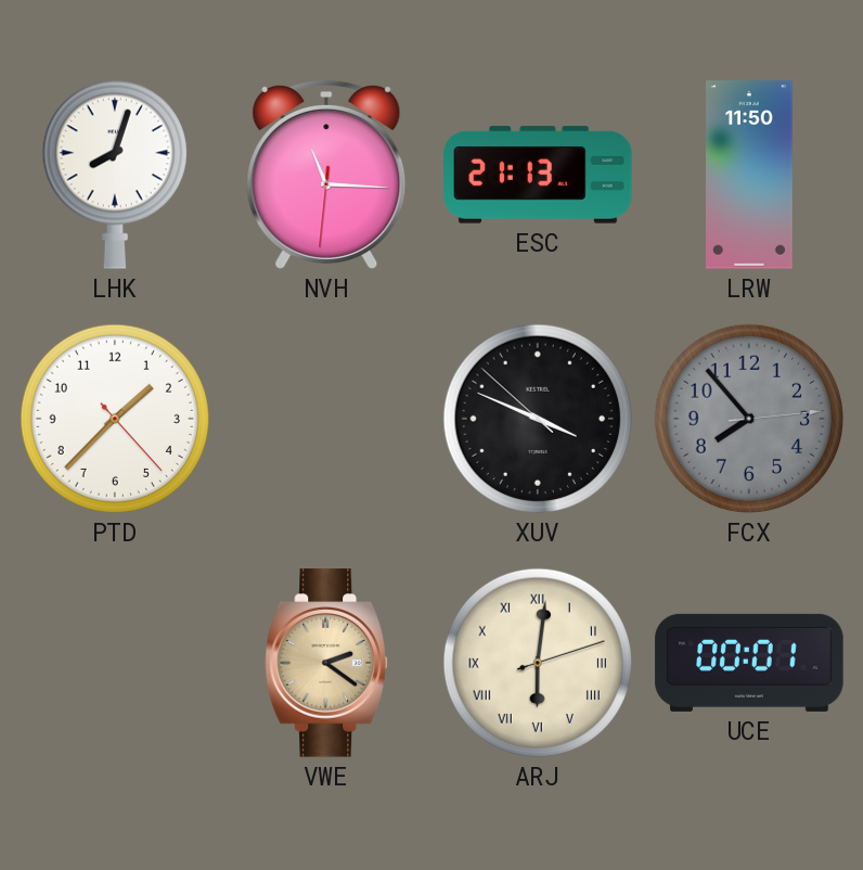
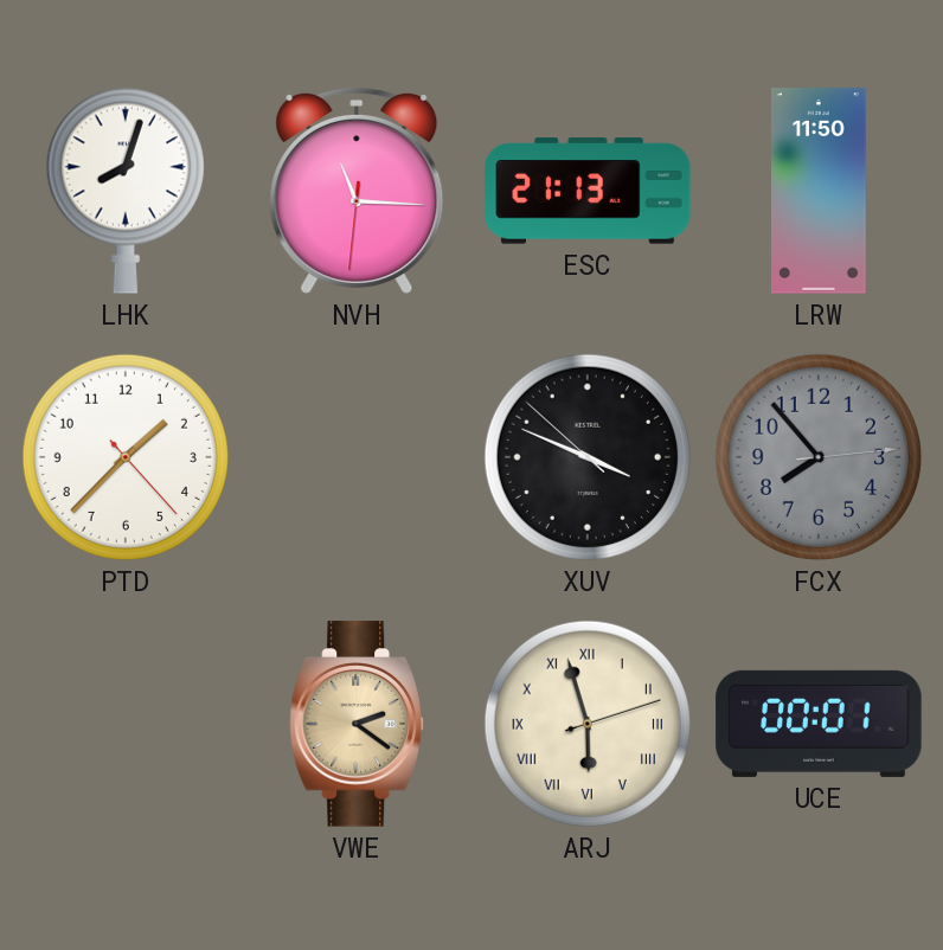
ARJ: 6:01 -> 5:57 (588, 724)
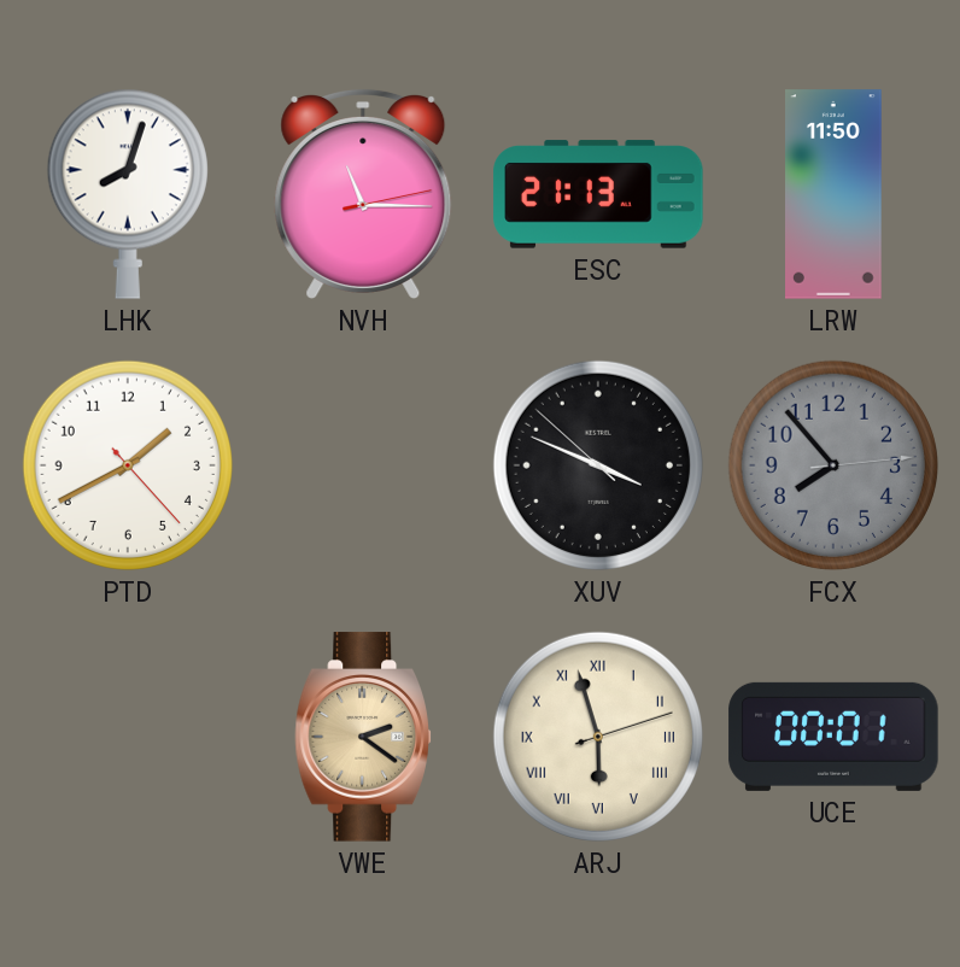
NVH: 11:15:31 -> 11:15:13 (363, 194)
PTD: 1:37 -> 1:40 (128, 465)
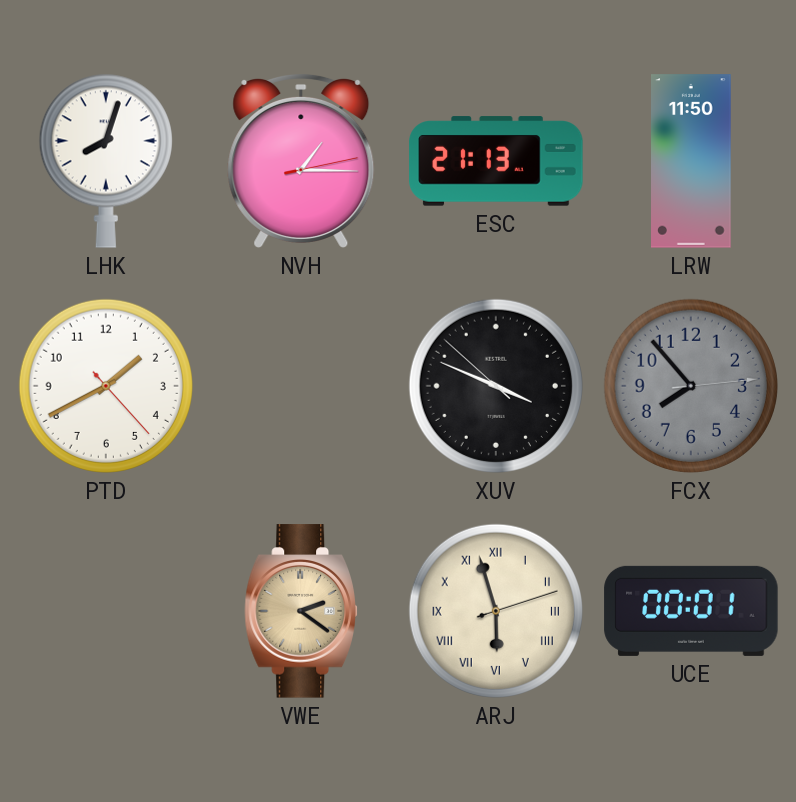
NVH: 11:15 -> 1:15 (301, 161)
